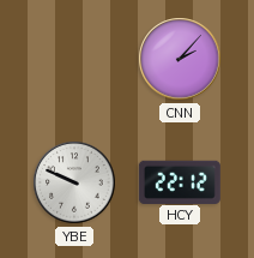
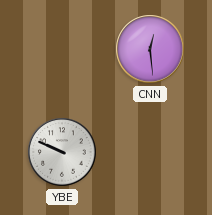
CNN: 2:07 -> 12:29 (150, 49)
HCY: 22:12 -> none (180, 181)
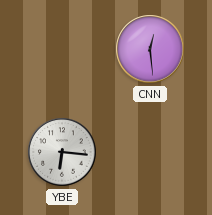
YBE: 9:49 -> 6:16 (62, 152)
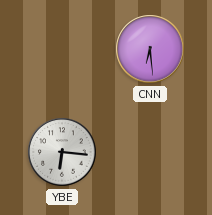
CNN: 12:29 -> 6:29 (150, 49)
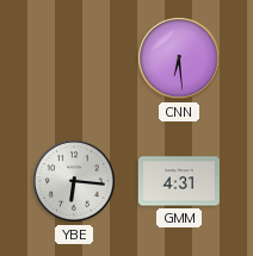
GMM: none -> 4:31 (179, 181)
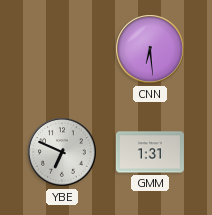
YBE: 6:16 -> 6:49 (62, 152)
GMM: 4:31 -> 1:31 (150, 152)
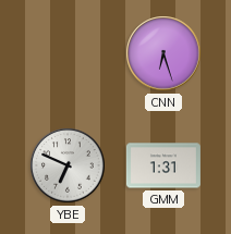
CNN: 6:29 -> 6:27 (163, 53)
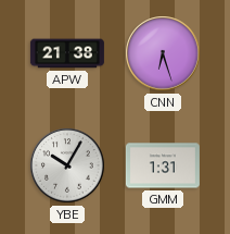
APW: none -> 21:38 (67, 53)
YBE: 6:49 -> 10:05 (67, 165)
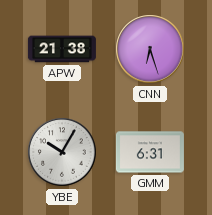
GMM: 1:31 -> 6:31 (150, 152)
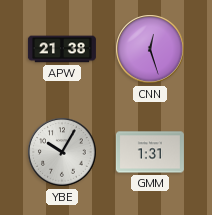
CNN: 6:27 -> 12:27 (150, 49)
GMM: 6:31 -> 1:31 (150, 152)
